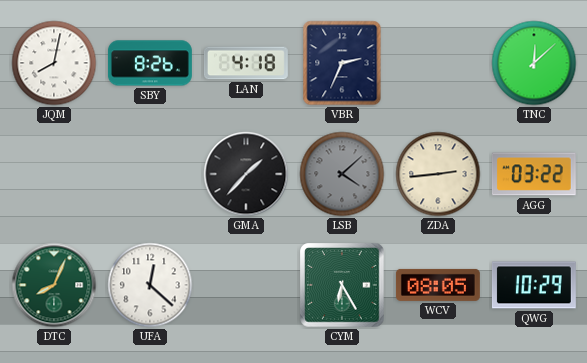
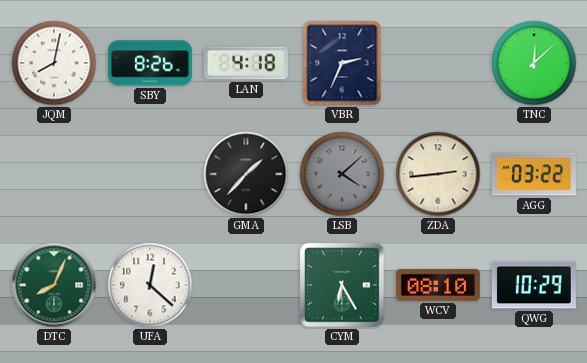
WCV: 08:05 -> 08:10 (438, 285)
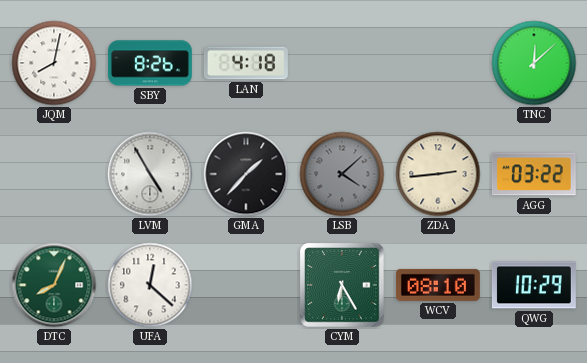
VBR: 2:34 -> none (342, 63)
LVM: none -> 4:55 (150, 174)
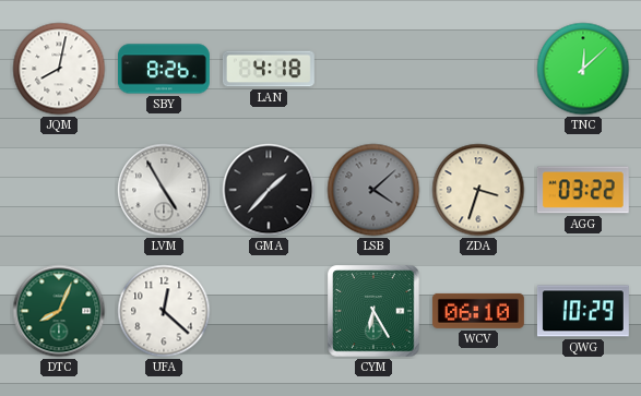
ZDA: 2:44 -> 3:33 (478, 190)
WCV: 08:10 -> 06:10 (478, 311)
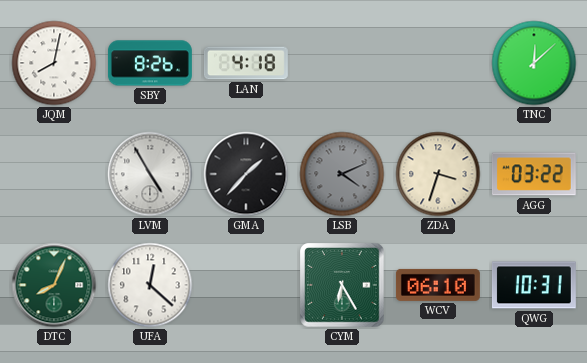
LSB: 4:08 -> 4:11 (342, 174)
QWG: 10:29 -> 10:31 (534, 285)
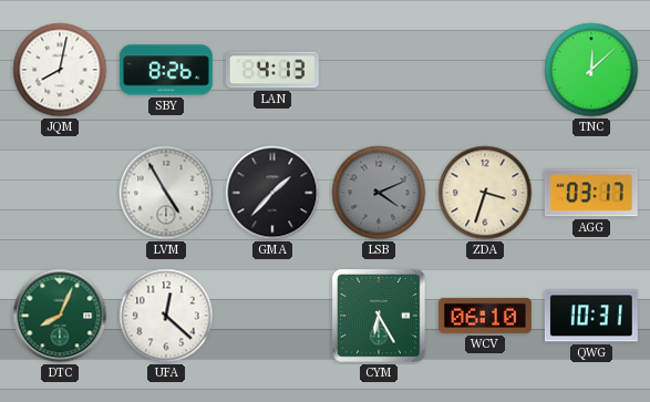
LAN: 4:18 -> 4:13 (272, 70)
AGG: 03:22 -> 03:17 (591, 193)
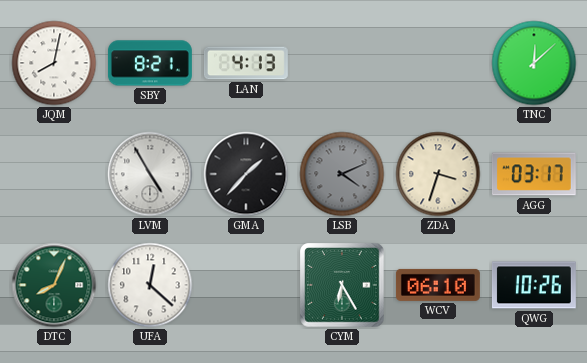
SBY: 8:26 -> 8:21 (150, 63)
QWG: 10:31 -> 10:26 (534, 285)
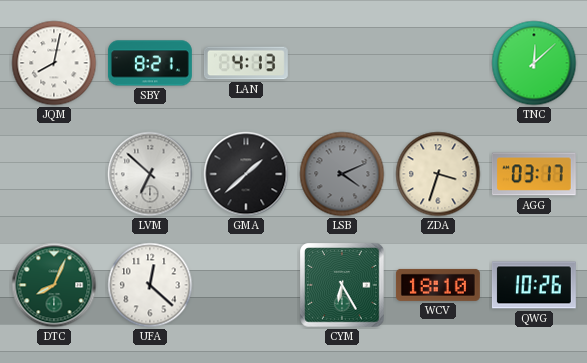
LVM: 4:55 -> 6:52 (150, 174)
GMA: 1:37 -> 1:38 (246, 174)
WCV: 06:10 -> 18:10 (438, 285)
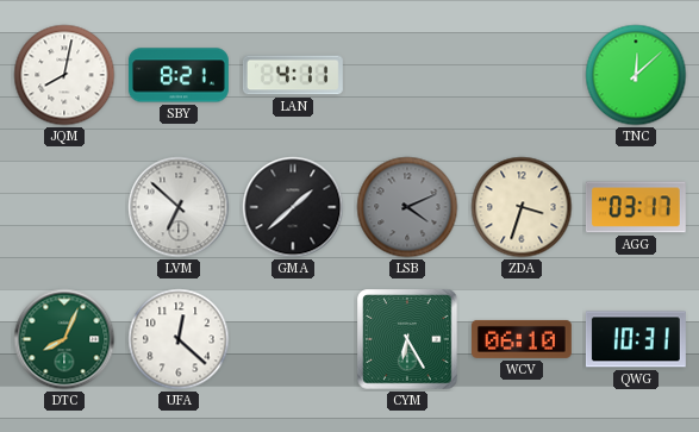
LAN: 4:13 -> 4:11 (293, 75)
WCV: 18:10 -> 06:10 (522, 339)
QWG: 10:26 -> 10:31 (636, 339)
